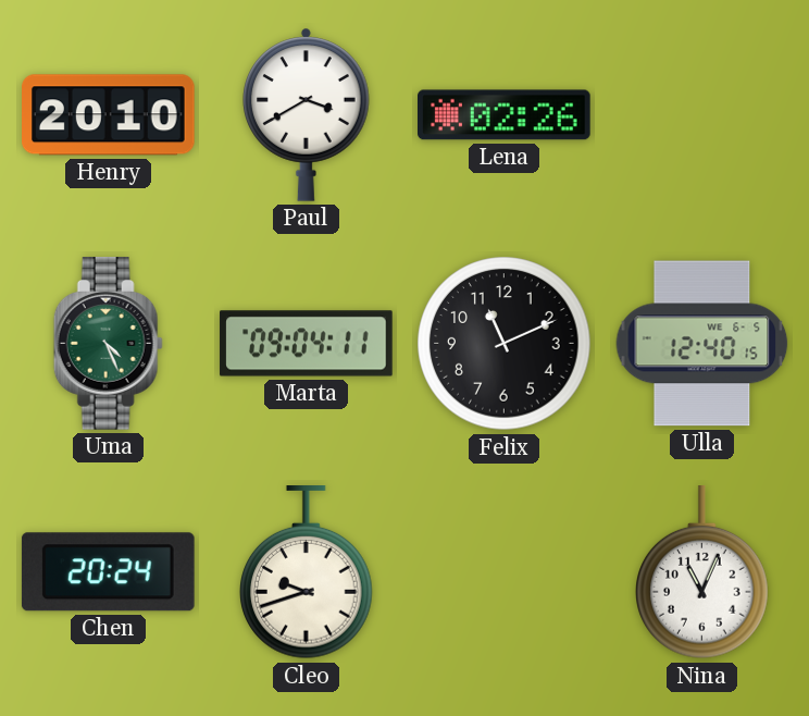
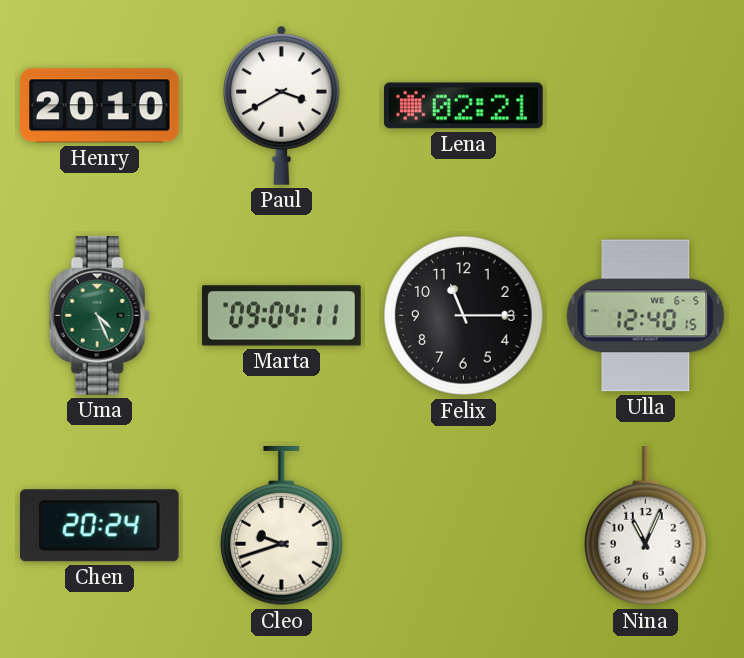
Lena: 02:26 -> 02:21 (464, 106)
Felix: 11:11 -> 11:15 (464, 316)
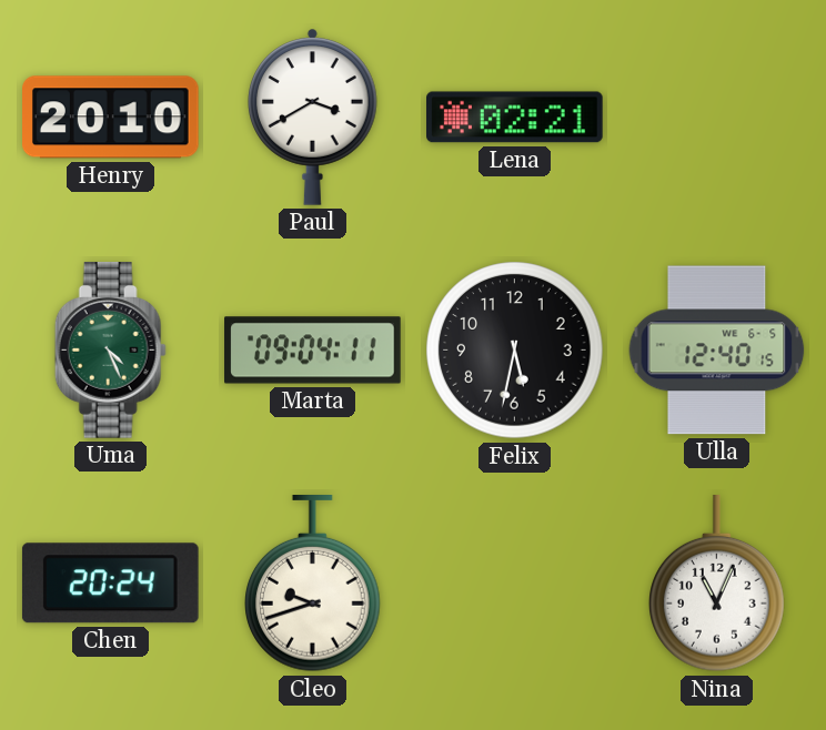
Felix: 11:15 -> 5:32 (515, 351)
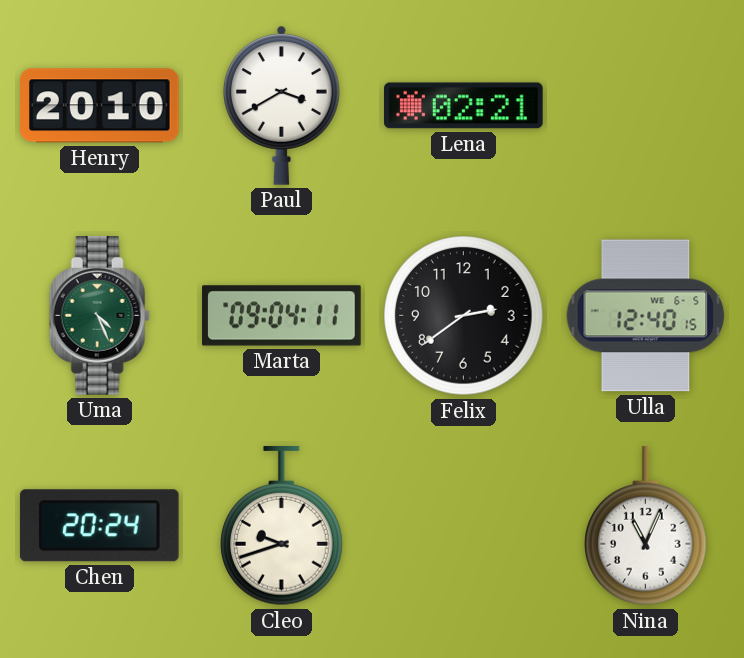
Felix: 5:32 -> 2:39 (464, 316)
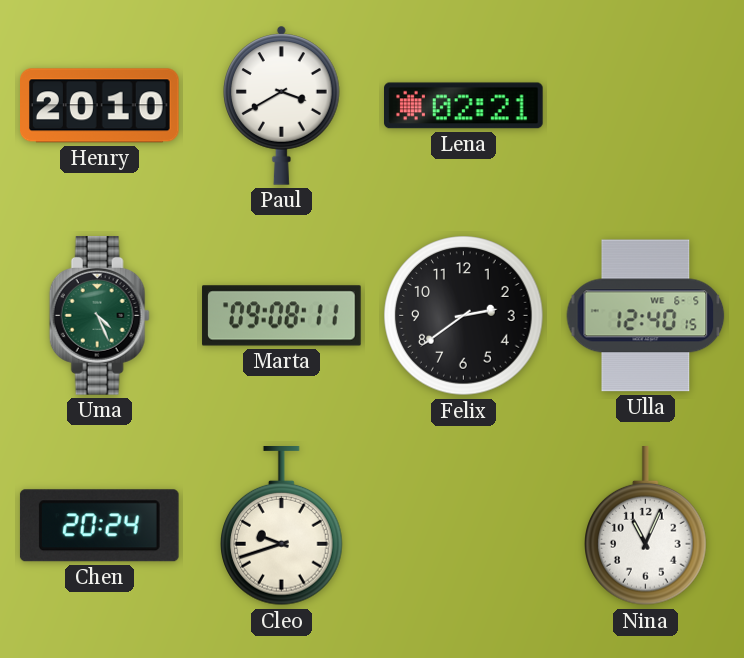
Marta: 09:04 -> 09:08 (282, 316)
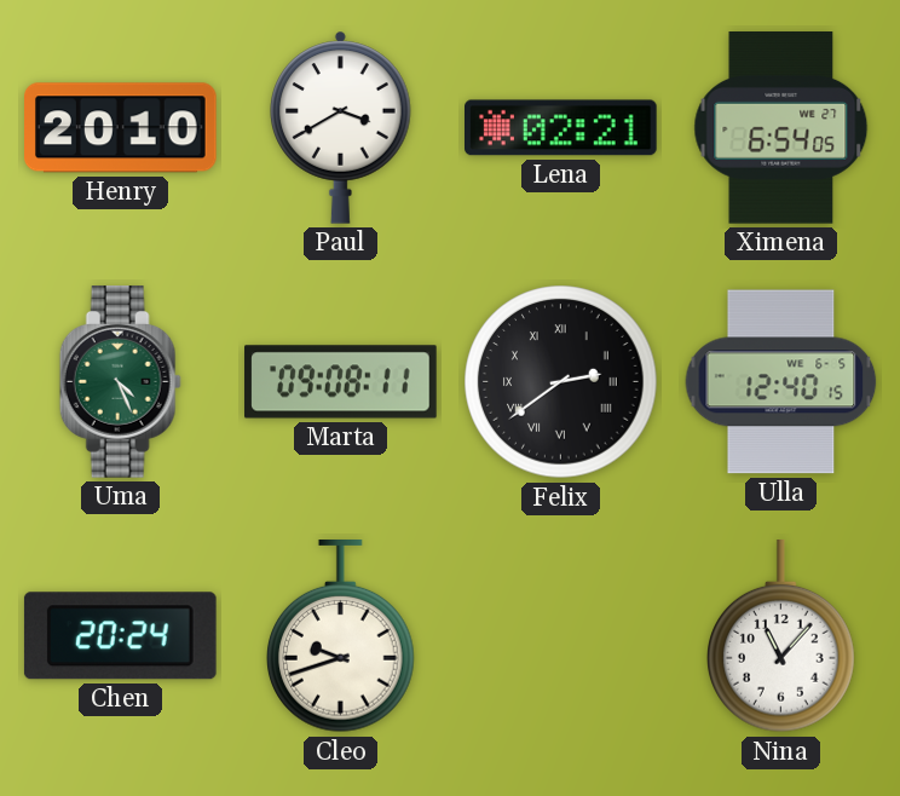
Ximena: none -> 6:54 (781, 128)
Felix numerals: Arabic -> Roman (561, 382)
Nina: 11:04 -> 11:07 (781, 638)
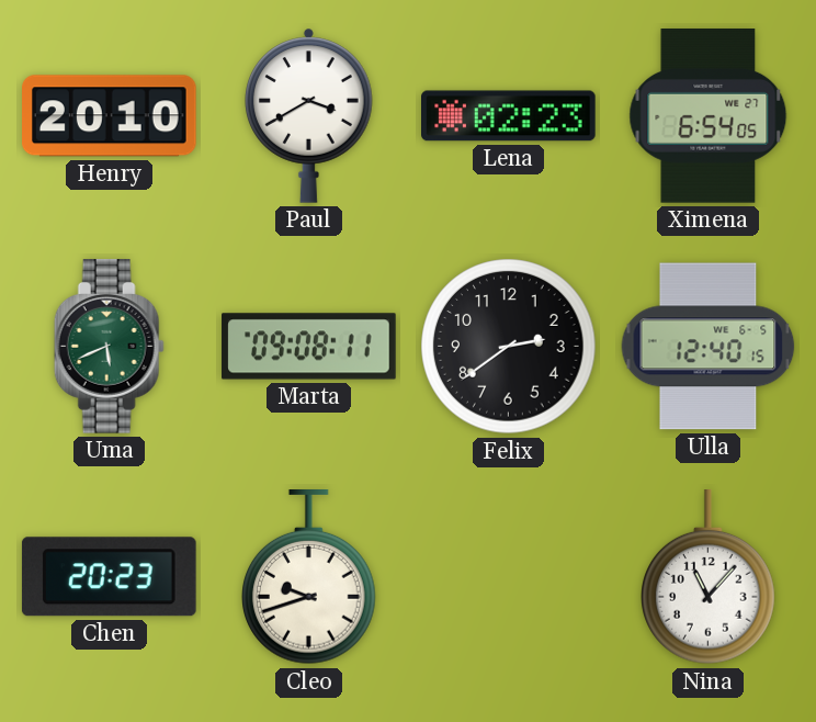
Lena: 02:21 -> 02:23 (509, 116)
Uma: 4:26 -> 5:41 (109, 347)
Felix numerals: Roman -> Arabic (509, 347)
Chen: 20:24 -> 20:23 (109, 577)
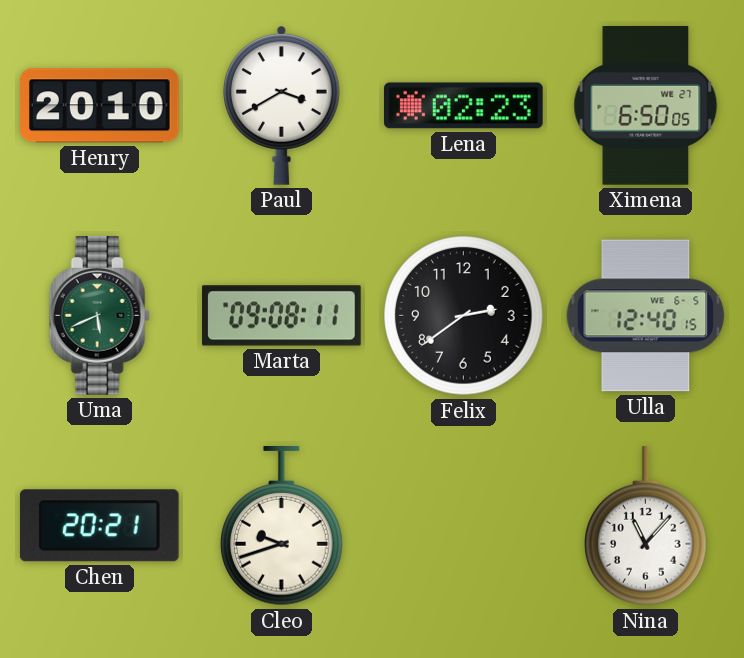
Ximena: 6:54 -> 6:50 (646, 106)
Chen: 20:23 -> 20:21 (99, 526)
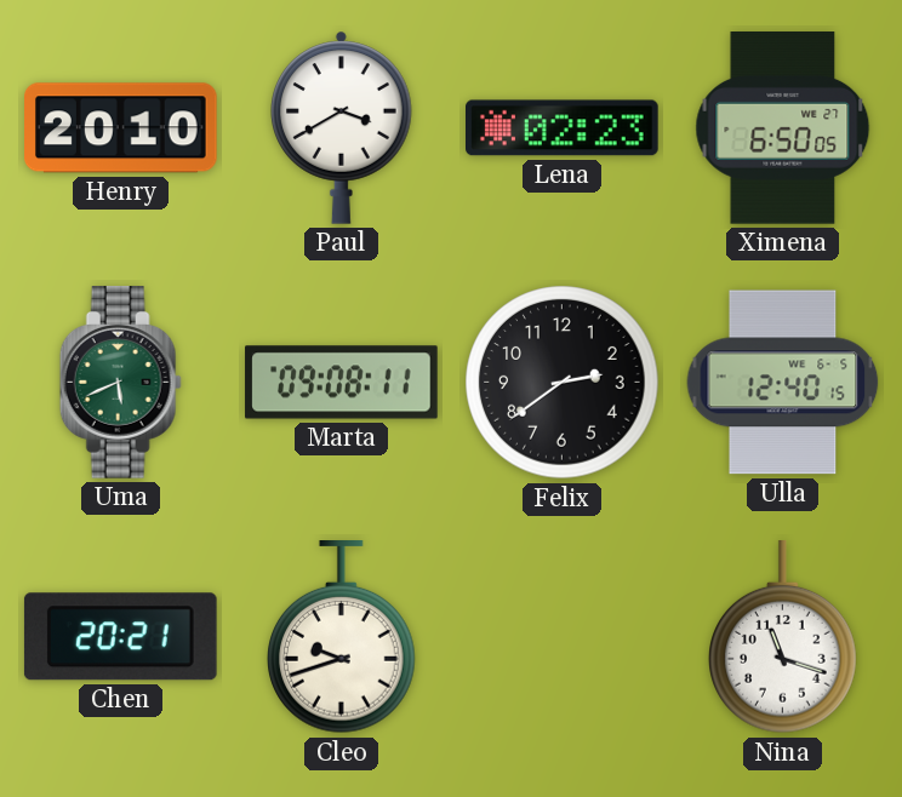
Nina: 11:07 -> 11:18 (783, 638)
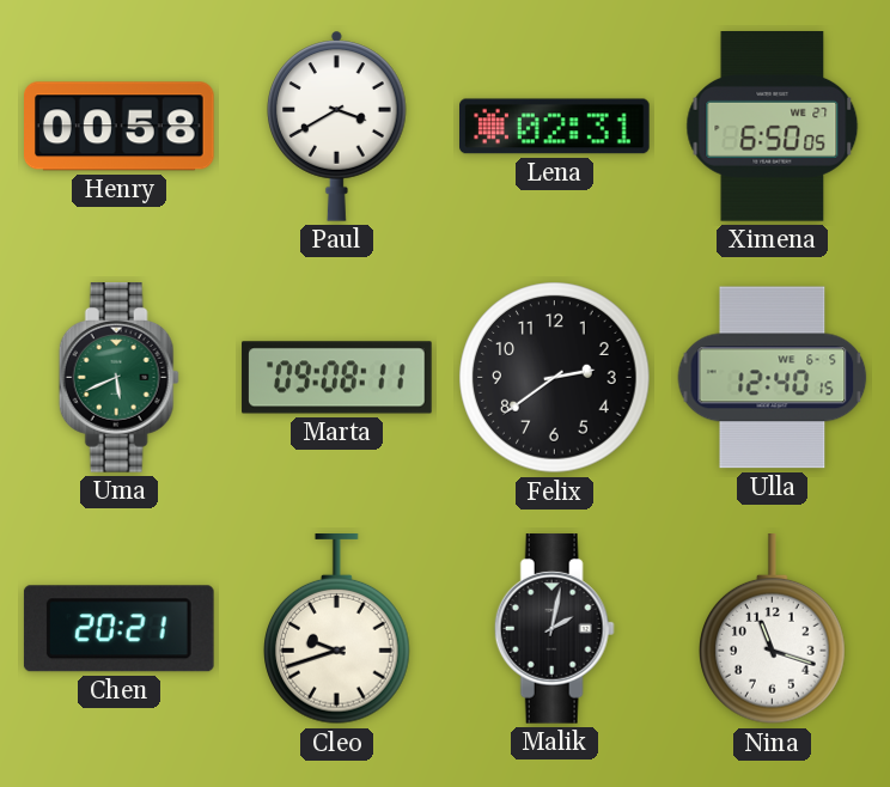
Henry: 20:10 -> 00:58 (120, 127)
Lena: 02:23 -> 02:31 (555, 127)
Malik: none -> 2:02 (554, 629)
